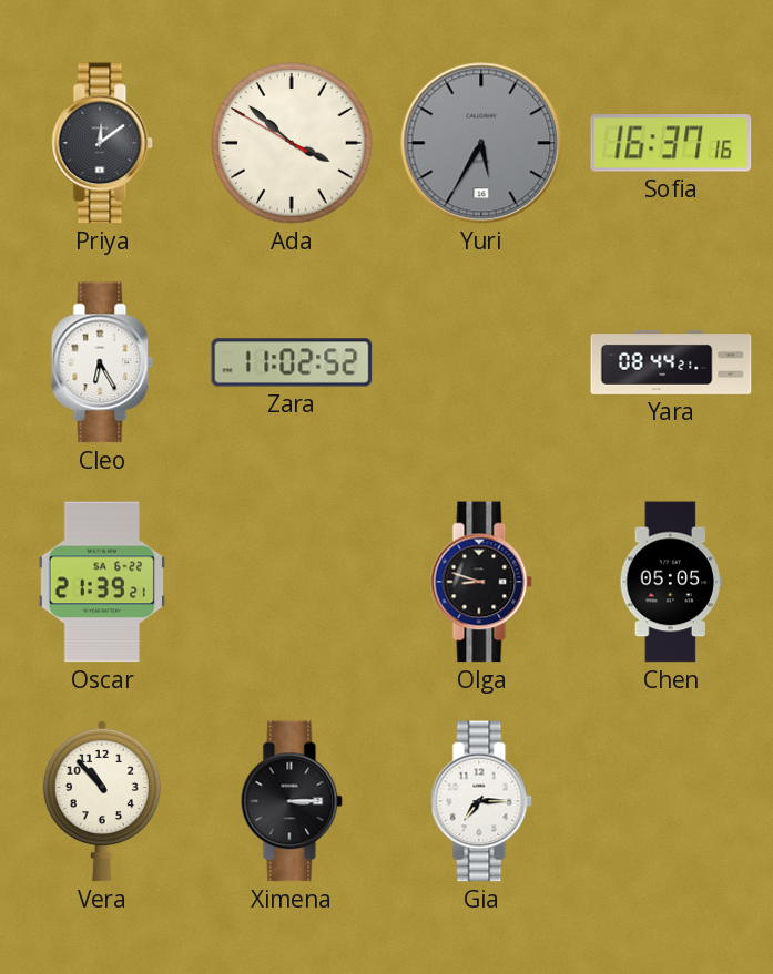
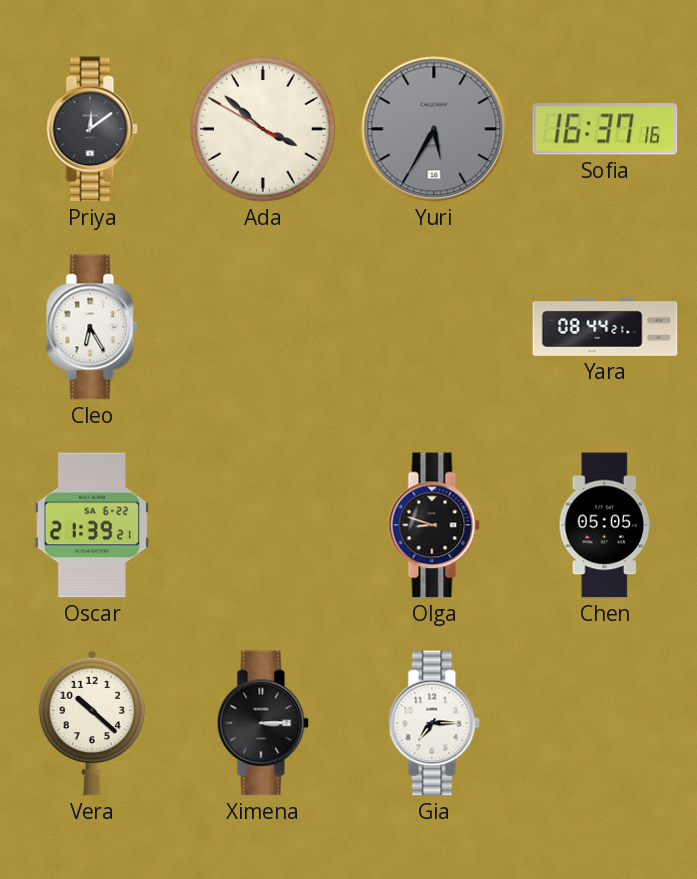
Zara: 11:02 -> none (292, 362)
Vera: 10:53 -> 10:22 (92, 723)
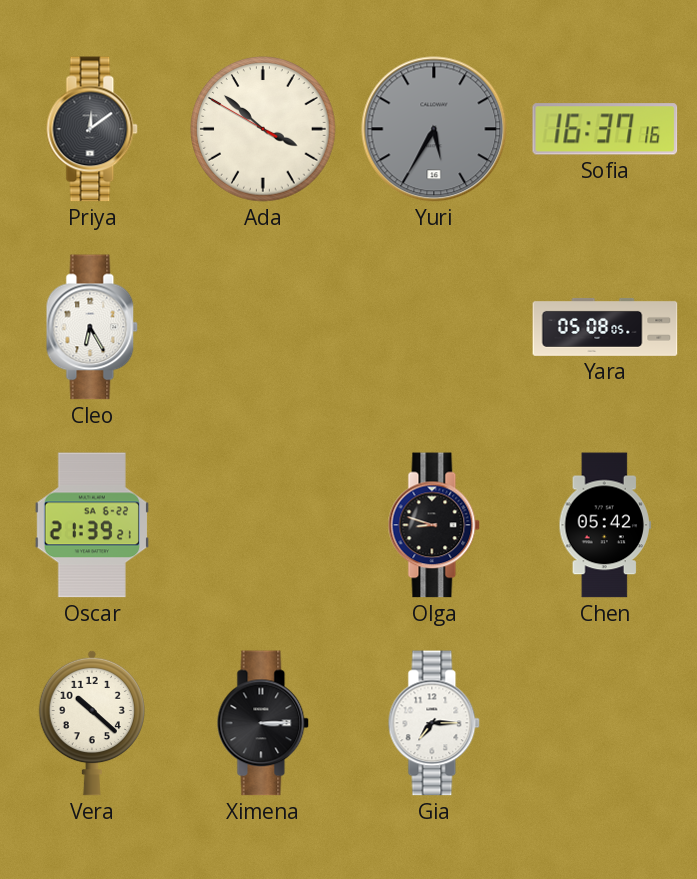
Yara: 08:44 -> 05:08 (605, 327)
Chen: 05:05 -> 05:42 (604, 525)
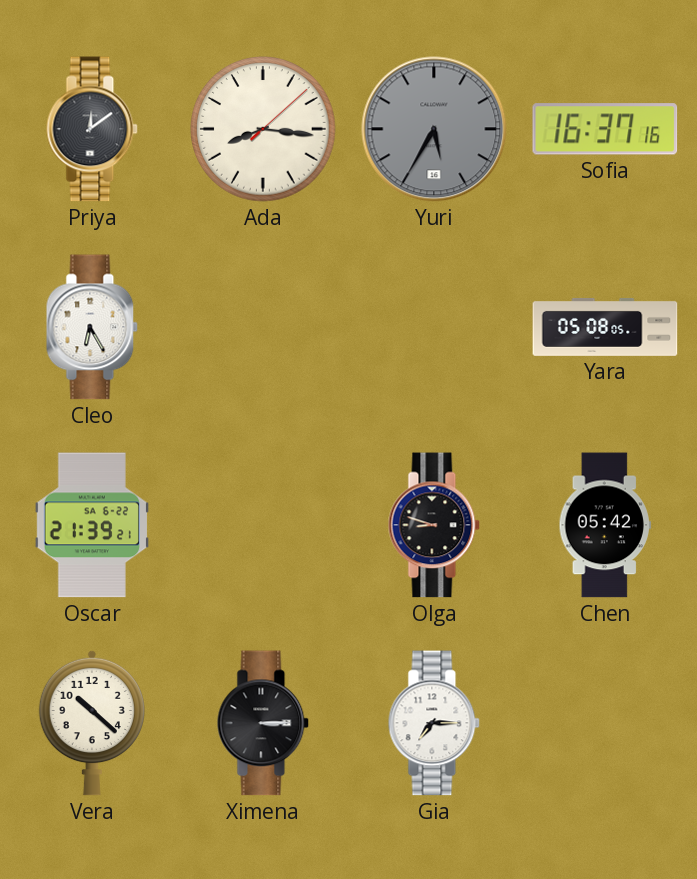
Ada: 3:51 -> 8:16 (263, 129)
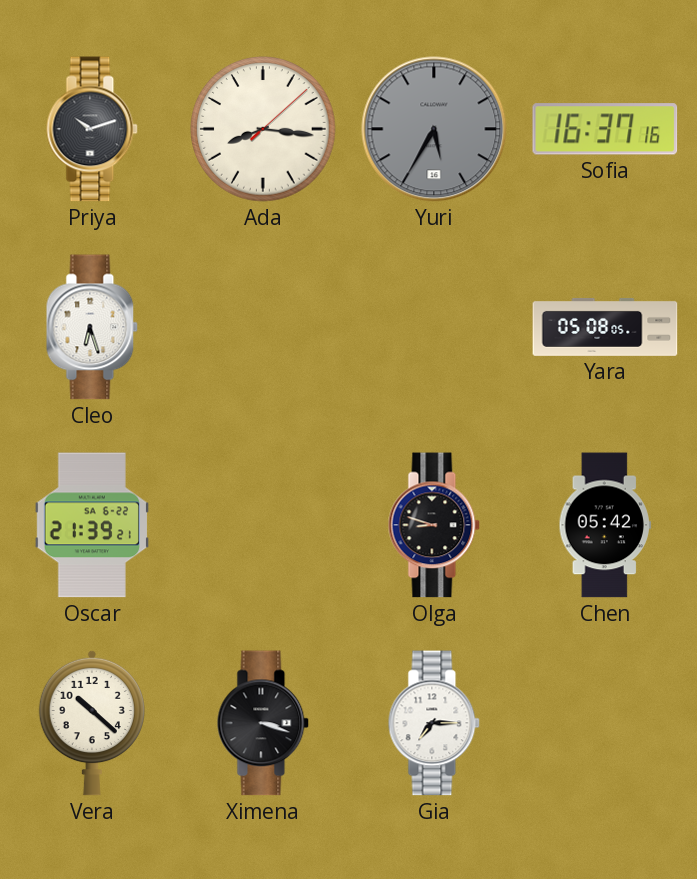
Priya: 12:09 -> 10:12 (92, 129)
Cleo: 6:25 -> 6:27 (92, 327)
Ximena: 3:15 -> 3:18 (263, 723)
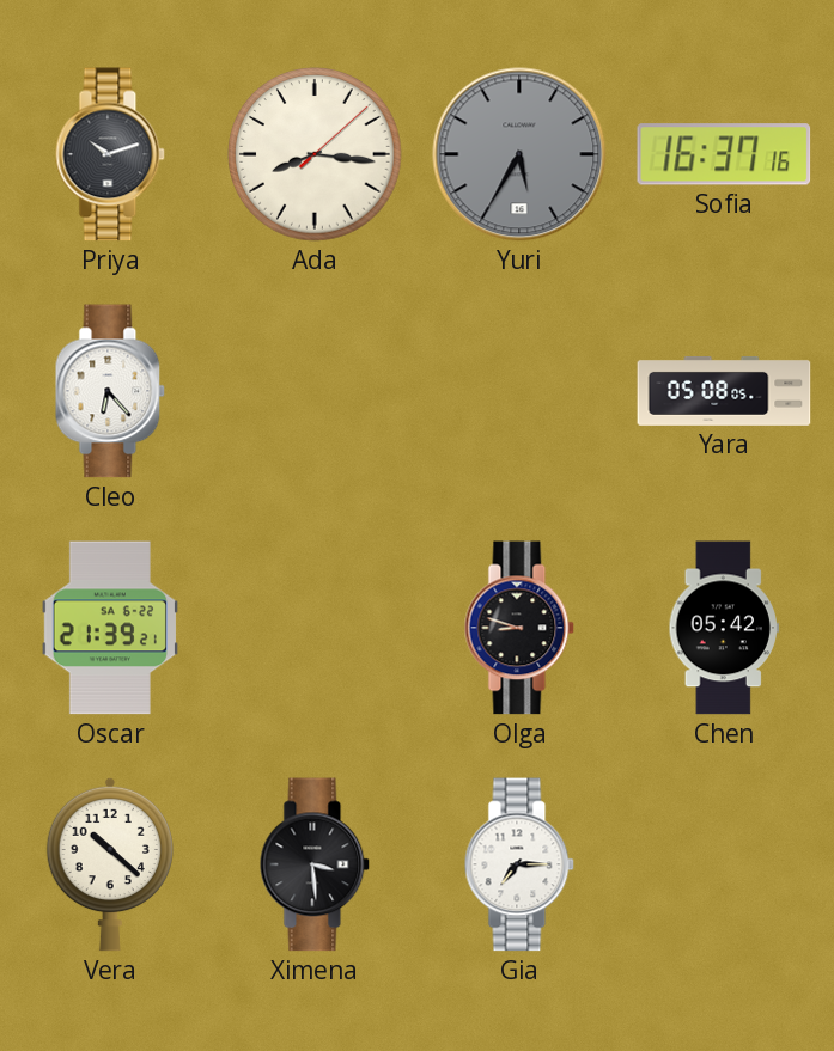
Cleo: 6:27 -> 6:23 (110, 391)
Ximena: 3:18 -> 3:29 (315, 864)
